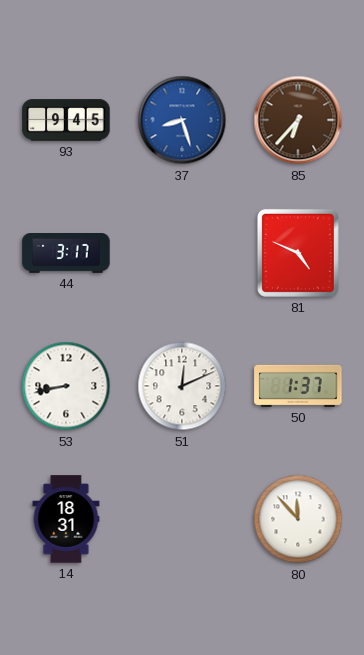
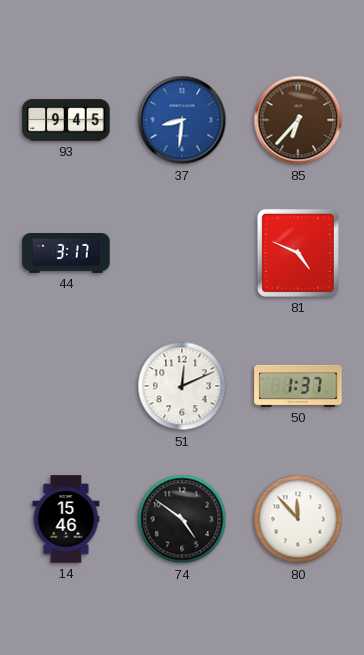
37: 8:27 -> 8:31 (182, 120)
53: 8:43 -> none (66, 386)
14: 18:31 -> 15:46 (66, 519)
74: none -> 4:51 (182, 519)
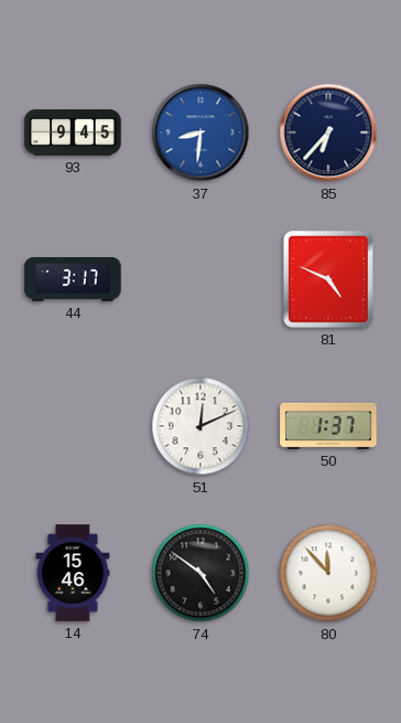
85 dial: brown -> navy (328, 132)
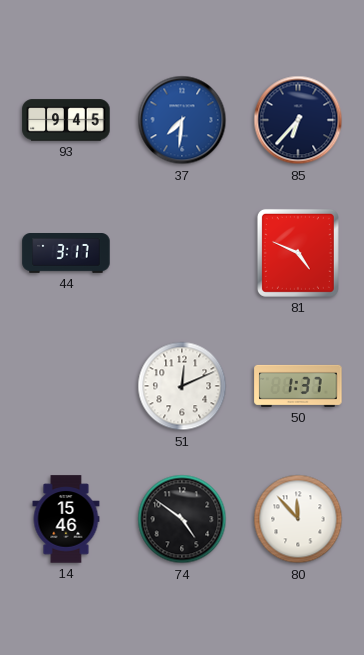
37: 8:31 -> 7:31 (182, 120)
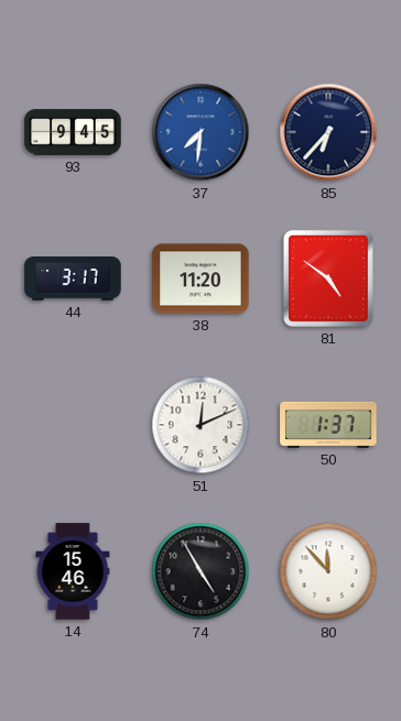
38: none -> 11:20 (201, 278)
81: 4:49 -> 4:51 (328, 278)
74: 4:51 -> 4:55 (201, 571)
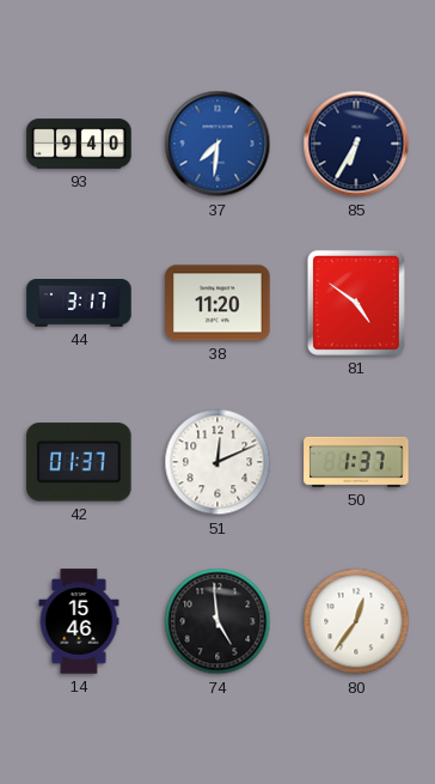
93: 9:45 -> 9:40 (79, 144)
85: 6:37 -> 6:35 (356, 144)
42: none -> 01:37 (79, 462)
74: 4:55 -> 4:59 (217, 621)
80: 11:53 -> 12:36 (356, 621)
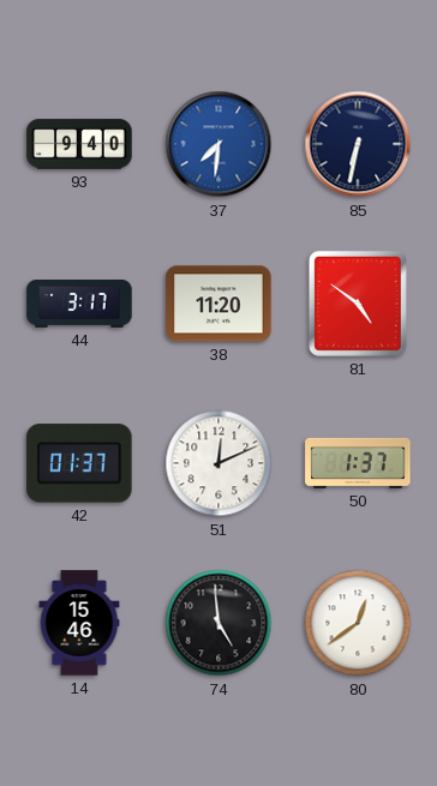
85: 6:35 -> 6:32 (358, 144)
80: 12:36 -> 12:39 (358, 623)
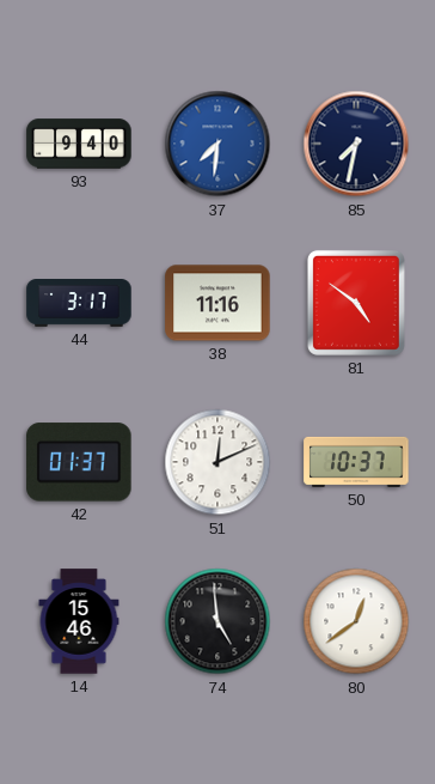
85: 6:32 -> 7:32 (356, 144)
38: 11:20 -> 11:16 (217, 303)
50: 1:37 -> 10:37 (356, 462)
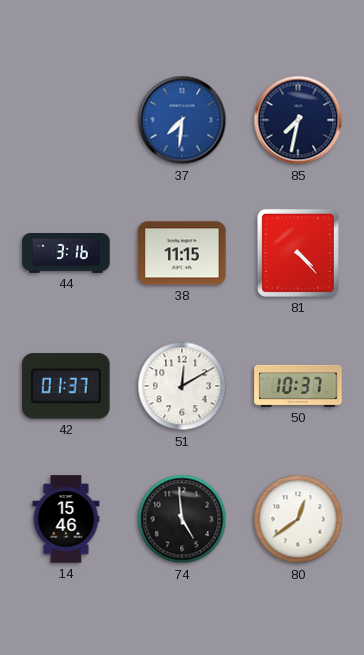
93: 9:40 -> none (79, 144)
44: 3:17 -> 3:16 (66, 254)
38: 11:16 -> 11:15 (182, 253)
81: 4:51 -> 4:23 (298, 253)
51: 12:11 -> 12:10 (182, 386)
